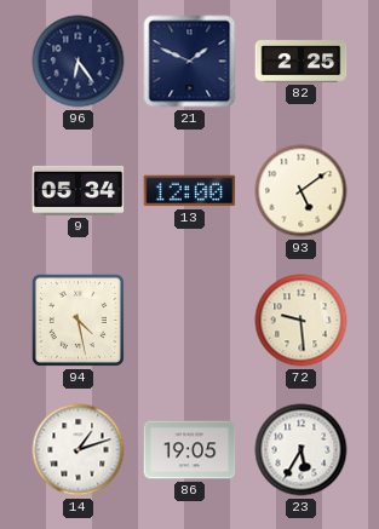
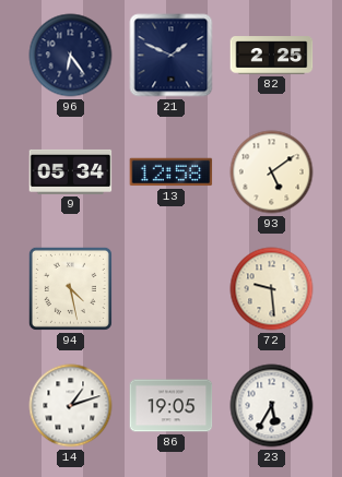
13: 12:00 -> 12:58 (172, 172)
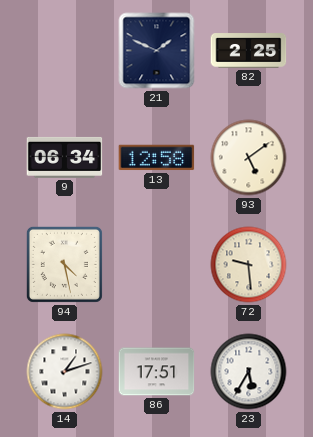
96: 6:24 -> none (71, 56)
9: 05:34 -> 06:34 (65, 157)
86: 19:05 -> 17:51 (157, 372)
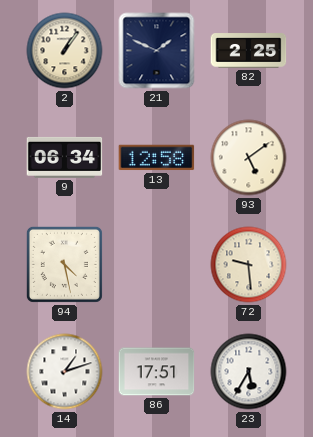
2: none -> 1:06 (65, 51)
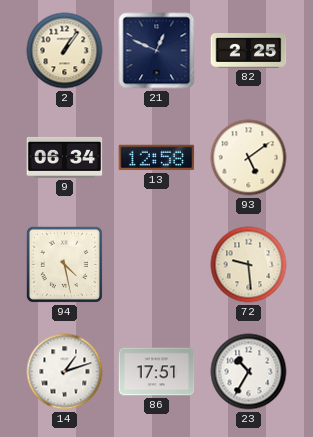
21: 1:49 -> 12:49 (157, 51)
23: 5:35 -> 10:35 (249, 372)
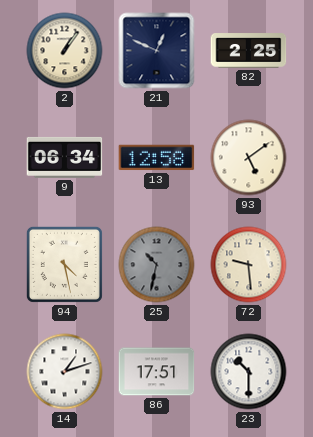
25: none -> 10:32 (157, 265)
23: 10:35 -> 10:30 (249, 372)
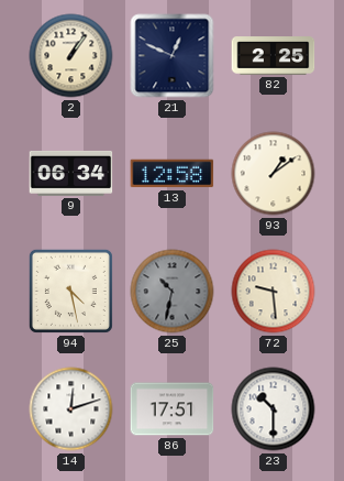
93: 5:09 -> 1:09 (274, 174)
14: 1:12 -> 12:12 (71, 409)
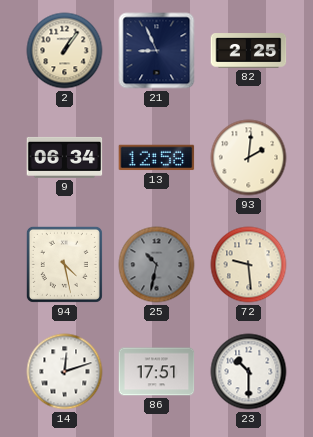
21: 12:49 -> 8:56 (157, 51)
93: 1:09 -> 2:01 (249, 158)
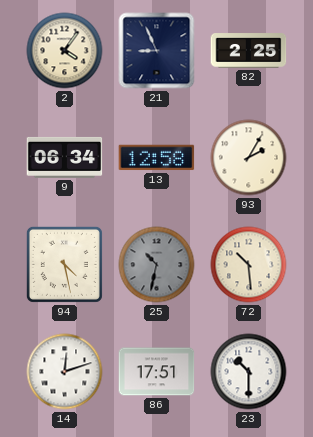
2: 1:06 -> 4:06 (65, 51)
93: 2:01 -> 2:05 (249, 158)
72: 9:29 -> 10:29 (249, 265)
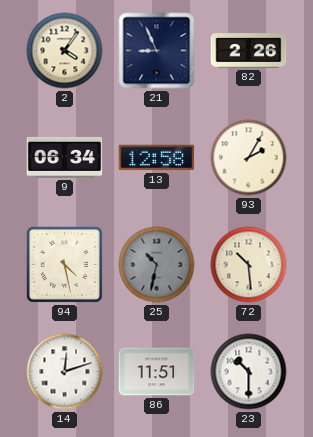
82: 2:25 -> 2:26 (249, 51)
86: 17:51 -> 11:51 (157, 372)
